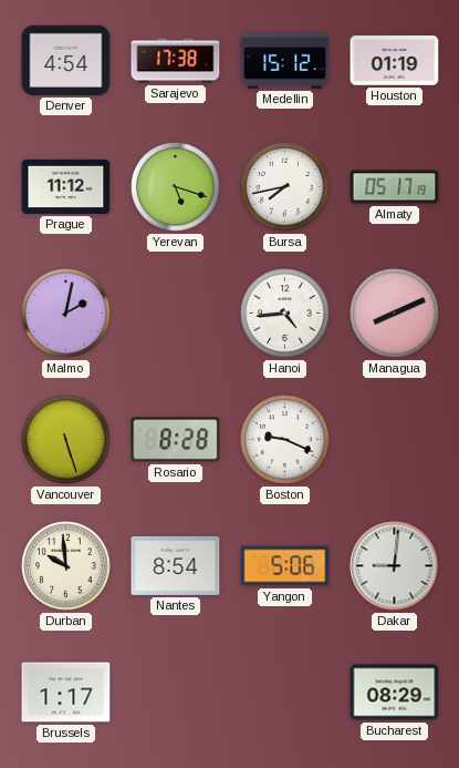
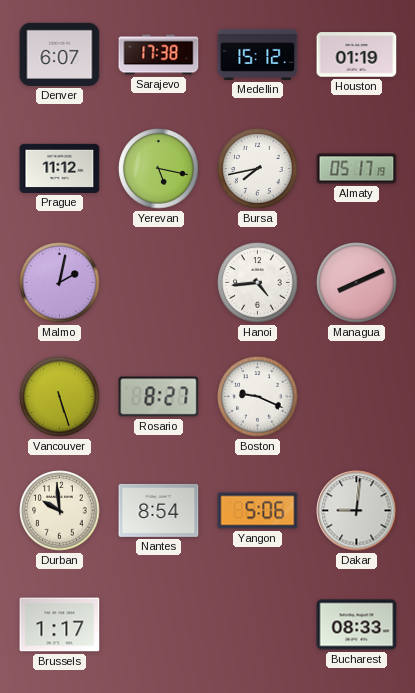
Denver: 4:54 -> 6:07 (60, 54)
Yerevan: 5:18 -> 5:17 (159, 169)
Rosario: 8:28 -> 8:27 (159, 397)
Bucharest: 08:29 -> 08:33 (357, 625)
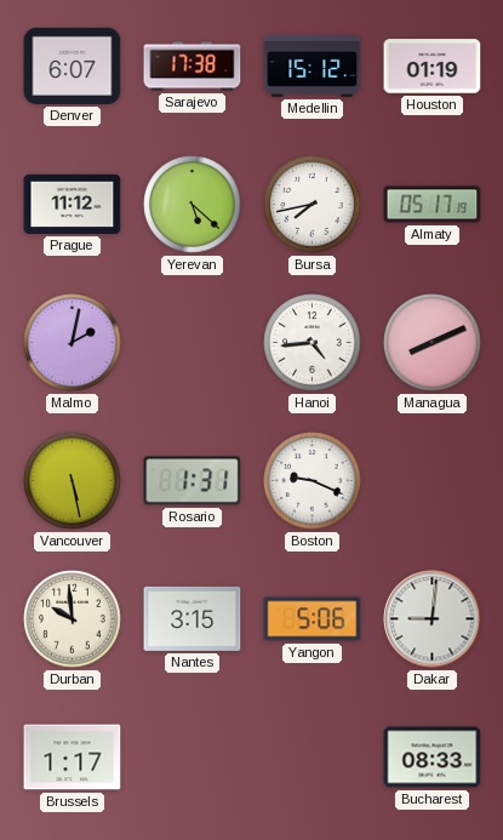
Yerevan: 5:17 -> 5:22 (193, 205)
Vancouver: 5:27 -> 5:28 (73, 481)
Rosario: 8:27 -> 1:31 (193, 481)
Nantes: 8:54 -> 3:15 (193, 618)
